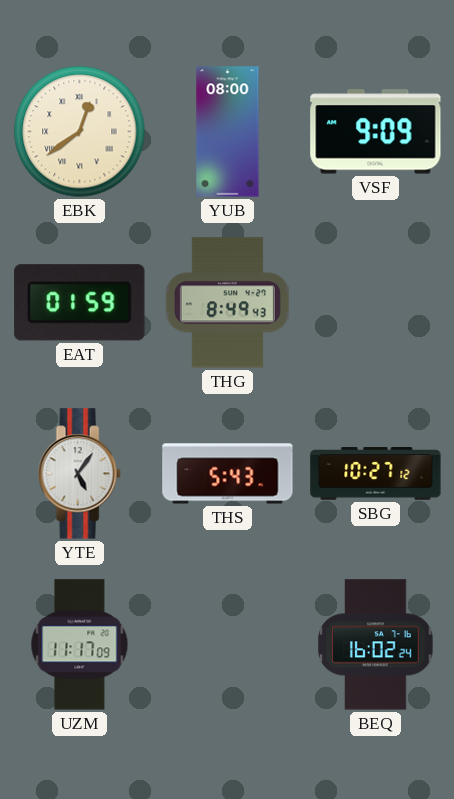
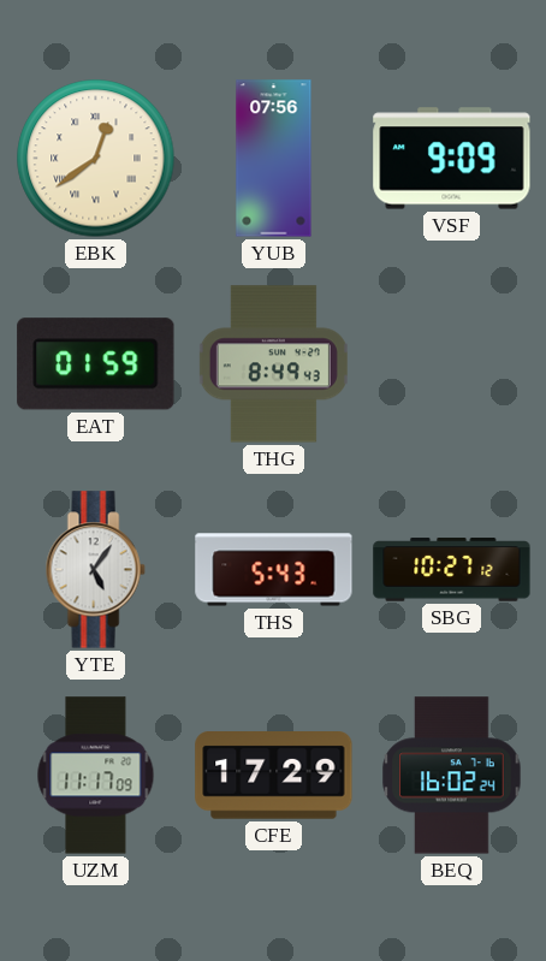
YUB: 08:00 -> 07:56 (274, 159)
CFE: none -> 17:29 (274, 776)
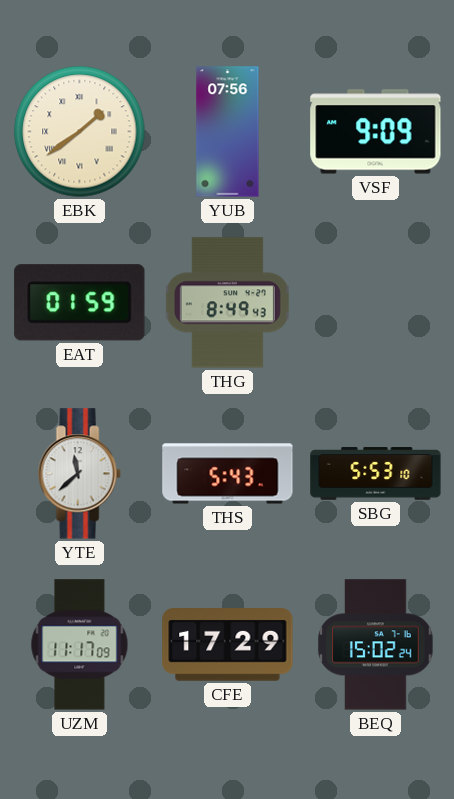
EBK: 12:39 -> 1:39 (80, 132)
YTE: 5:06 -> 11:38 (79, 474)
SBG: 10:27 -> 5:53 (376, 474)
BEQ: 16:02 -> 15:02 (376, 645)
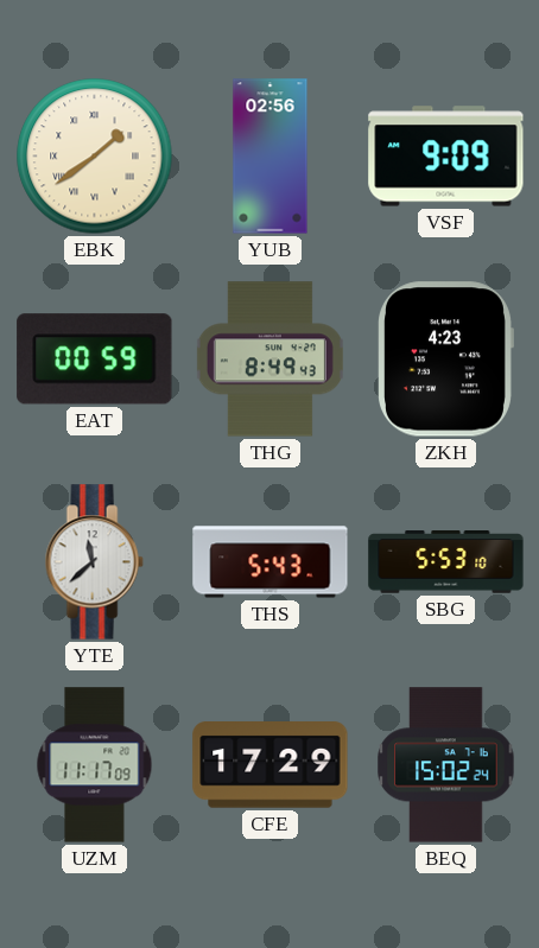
YUB: 07:56 -> 02:56 (271, 157)
EAT: 01:59 -> 00:59 (95, 360)
ZKH: none -> 4:23 (445, 360)
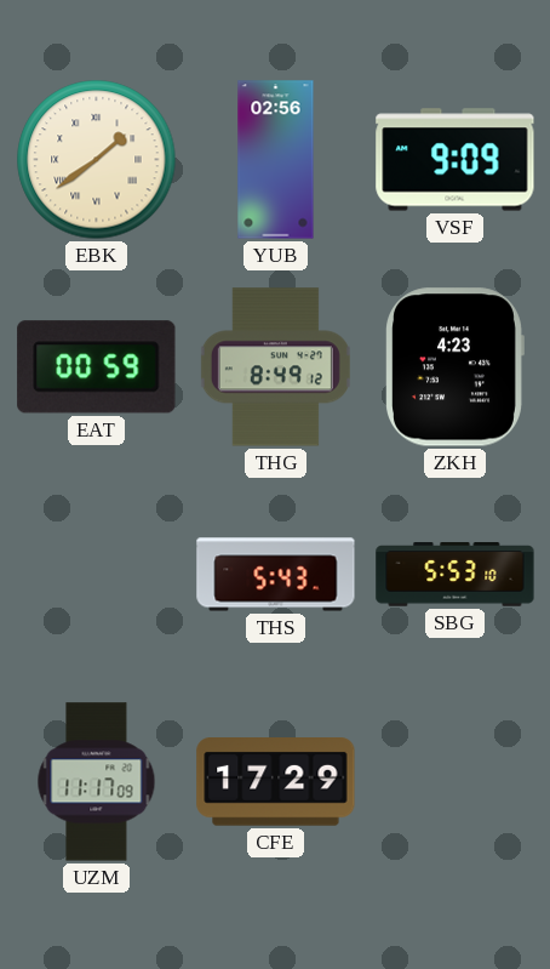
THG: 8:49:43 -> 8:49:12 (275, 367)
YTE: 11:38 -> none (94, 562)
BEQ: 15:02 -> none (446, 765)
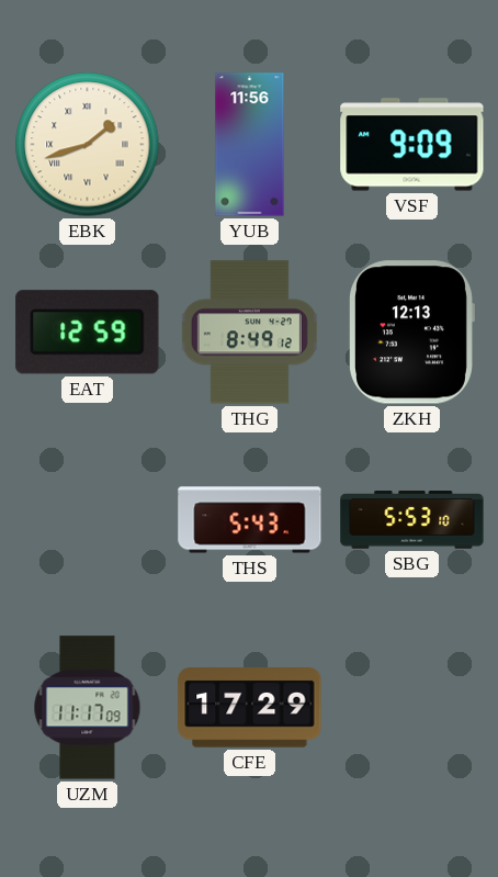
EBK: 1:39 -> 1:42 (88, 145)
YUB: 02:56 -> 11:56 (250, 145)
EAT: 00:59 -> 12:59 (88, 333)
ZKH: 4:23 -> 12:13 (411, 333)
